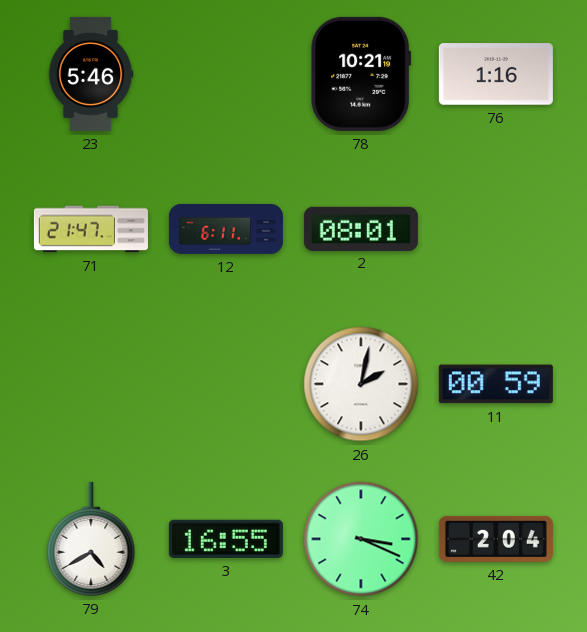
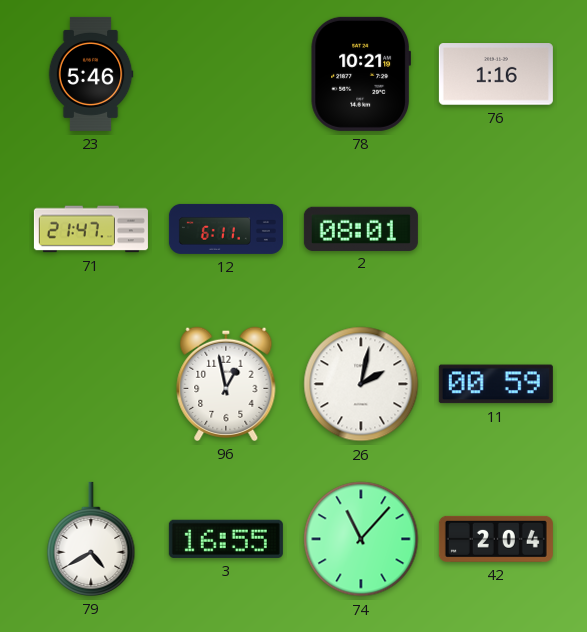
96: none -> 12:58 (226, 384)
74: 3:19 -> 11:07 (361, 539)
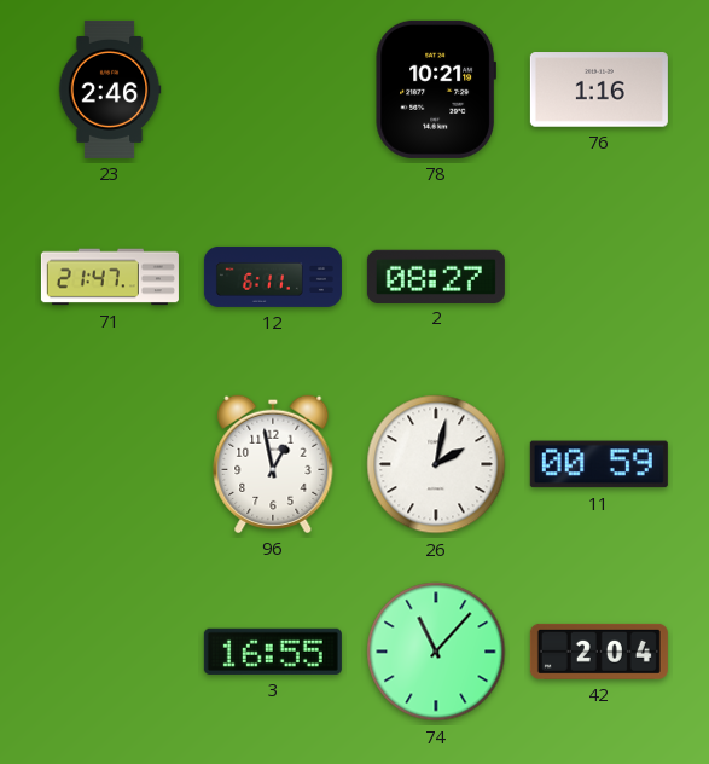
23: 5:46 -> 2:46 (110, 89)
2: 08:01 -> 08:27 (436, 276)
79: 4:40 -> none (91, 539)
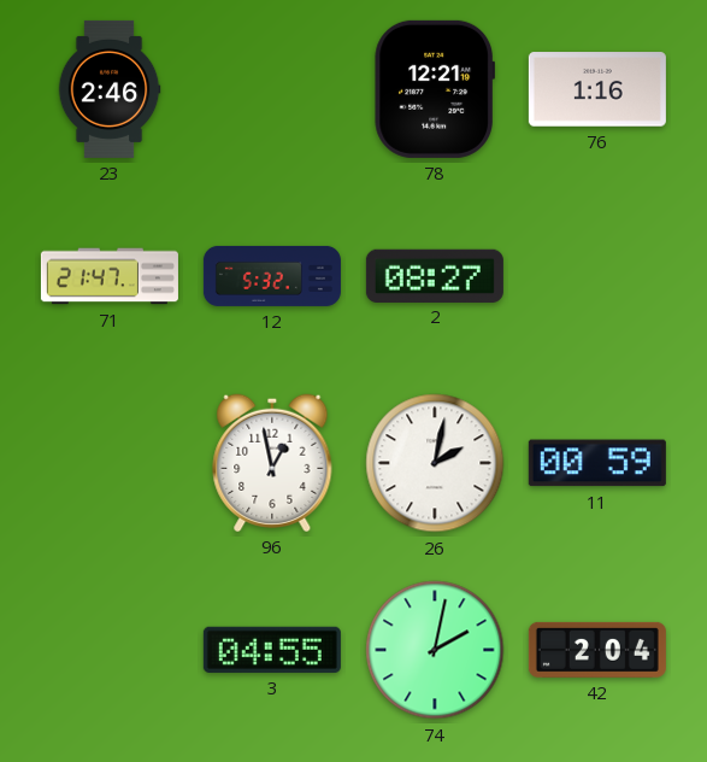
78: 10:21 -> 12:21 (434, 89)
12: 6:11 -> 5:32 (272, 276)
3: 16:55 -> 04:55 (272, 650)
74: 11:07 -> 2:02 (435, 650)
